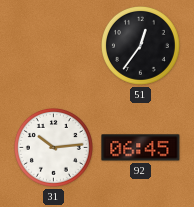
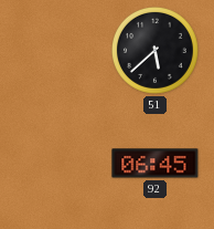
51: 12:36 -> 5:38 (154, 50)
31: 10:14 -> none (53, 147)
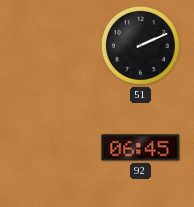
51: 5:38 -> 2:11 (140, 45)
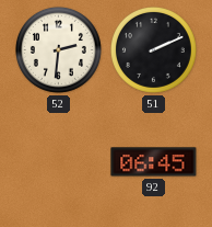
52: none -> 2:31 (58, 49)
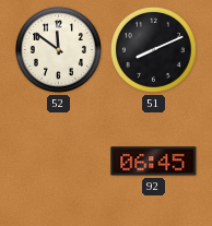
52: 2:31 -> 11:51 (58, 49)
51: 2:11 -> 8:11 (153, 49)
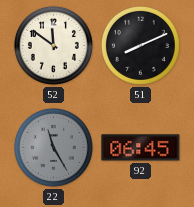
22: none -> 11:25 (53, 147)
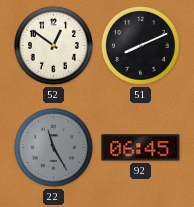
52: 11:51 -> 12:51 (53, 45)
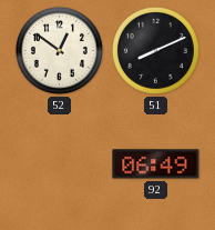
22: 11:25 -> none (53, 147)
92: 06:45 -> 06:49 (156, 164)
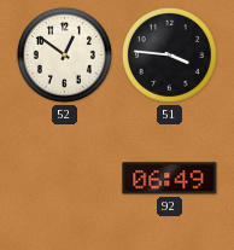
51: 8:11 -> 3:46 (169, 54)
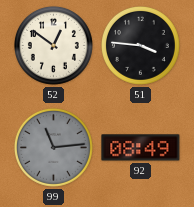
99: none -> 11:14 (53, 147)
92: 06:49 -> 08:49 (141, 148)
